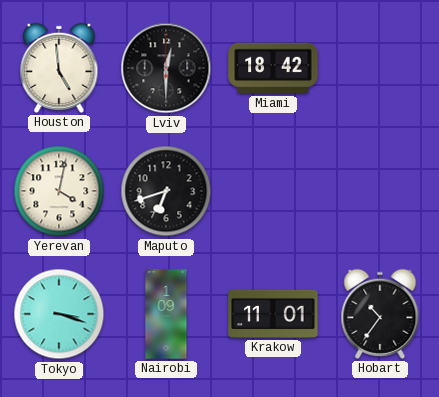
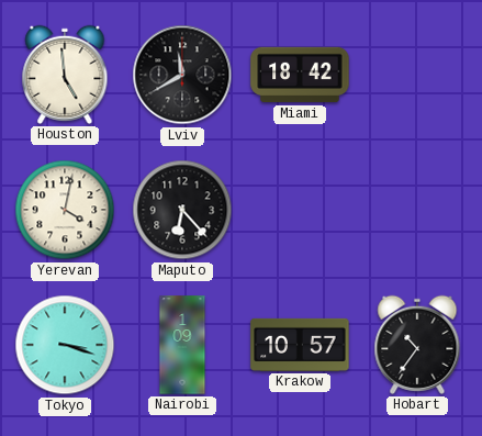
Lviv: 12:30 -> 11:40 (182, 75)
Maputo: 6:42 -> 6:23 (182, 210)
Krakow: 11:01 -> 10:57 (300, 345)
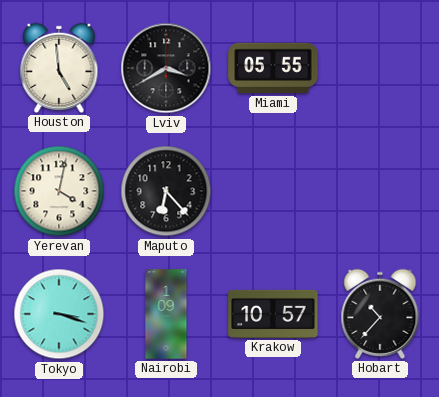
Lviv: 11:40 -> 3:40 (166, 68)
Miami: 18:42 -> 05:55 (273, 68)
Hobart: 10:36 -> 10:37 (380, 314)
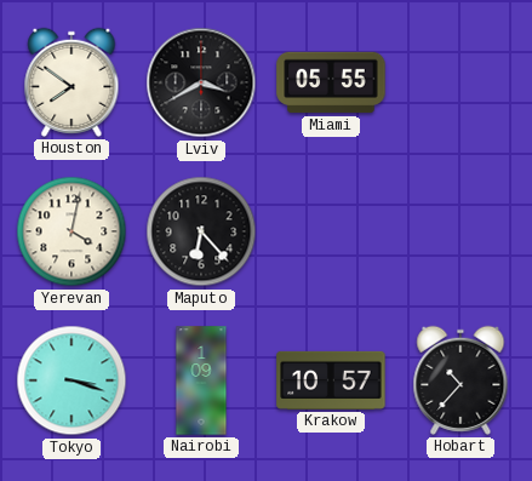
Houston: 4:59 -> 7:51 (71, 82)
